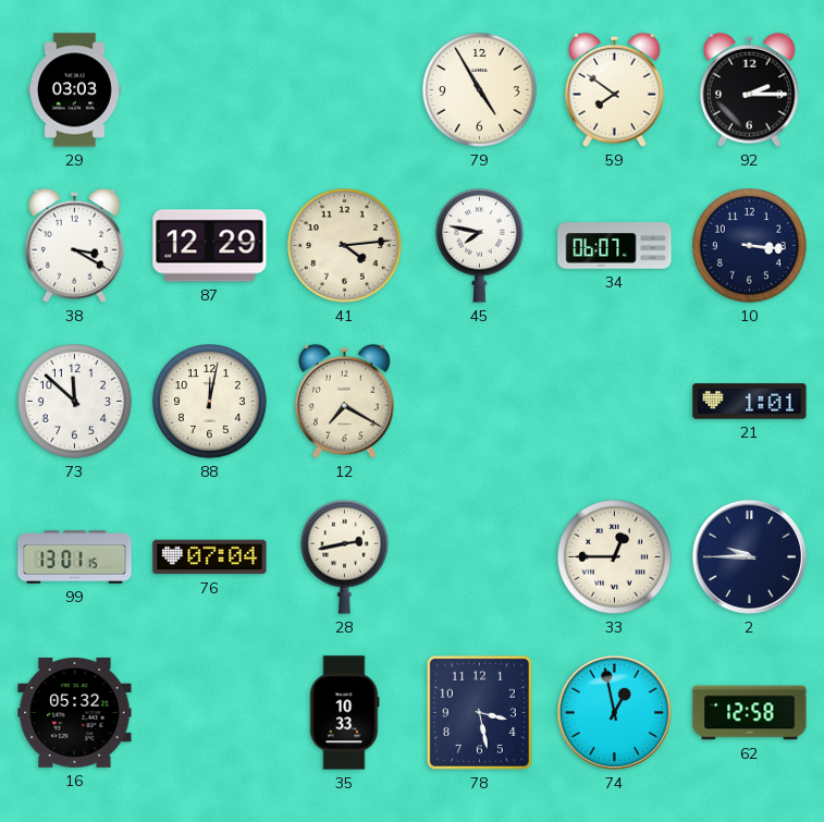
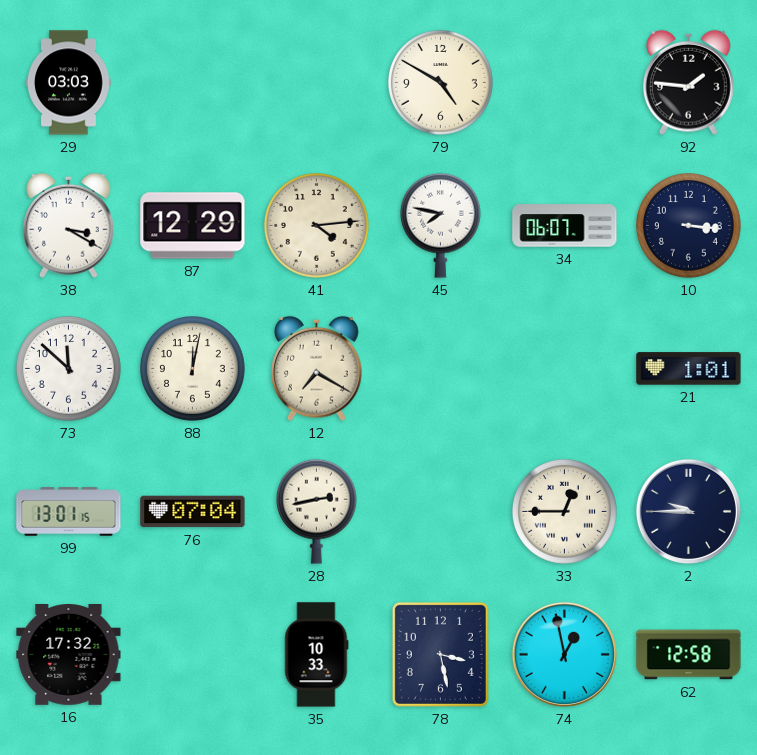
79: 4:55 -> 4:50 (441, 83)
59: 7:51 -> none (615, 89)
92: 2:15 -> 1:46 (689, 82)
16: 05:32 -> 17:32 (69, 655)
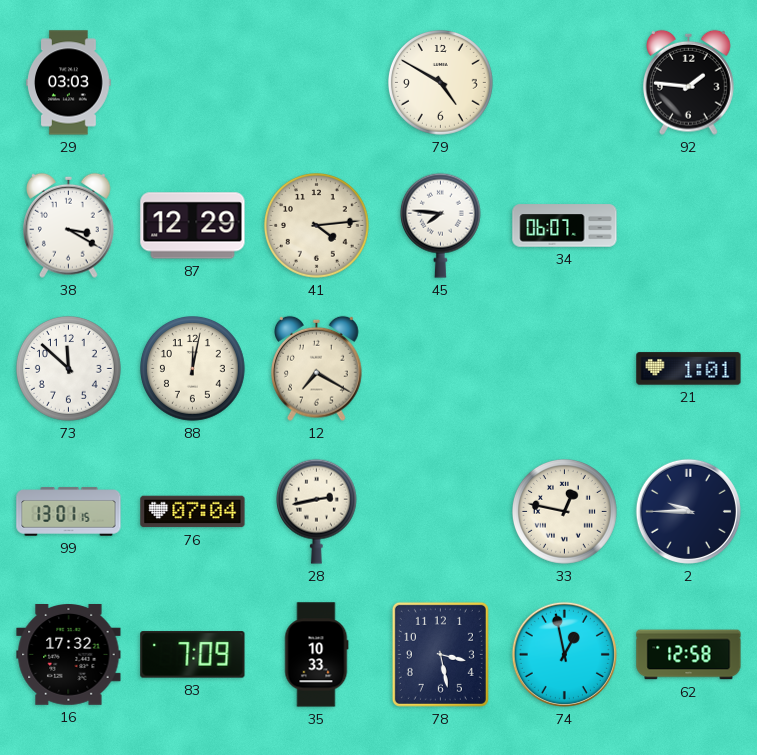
45: 7:47 -> 7:46 (440, 225)
10: 3:16 -> none (689, 226)
33: 12:45 -> 12:47 (565, 512)
83: none -> 7:09 (193, 655)
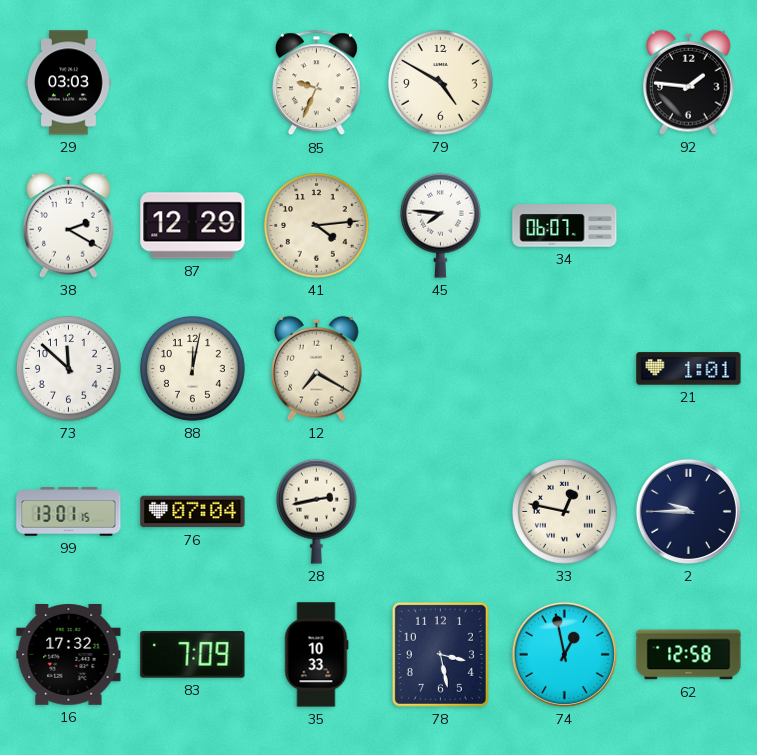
85: none -> 9:34 (316, 83)
38: 3:20 -> 2:20 (69, 225)
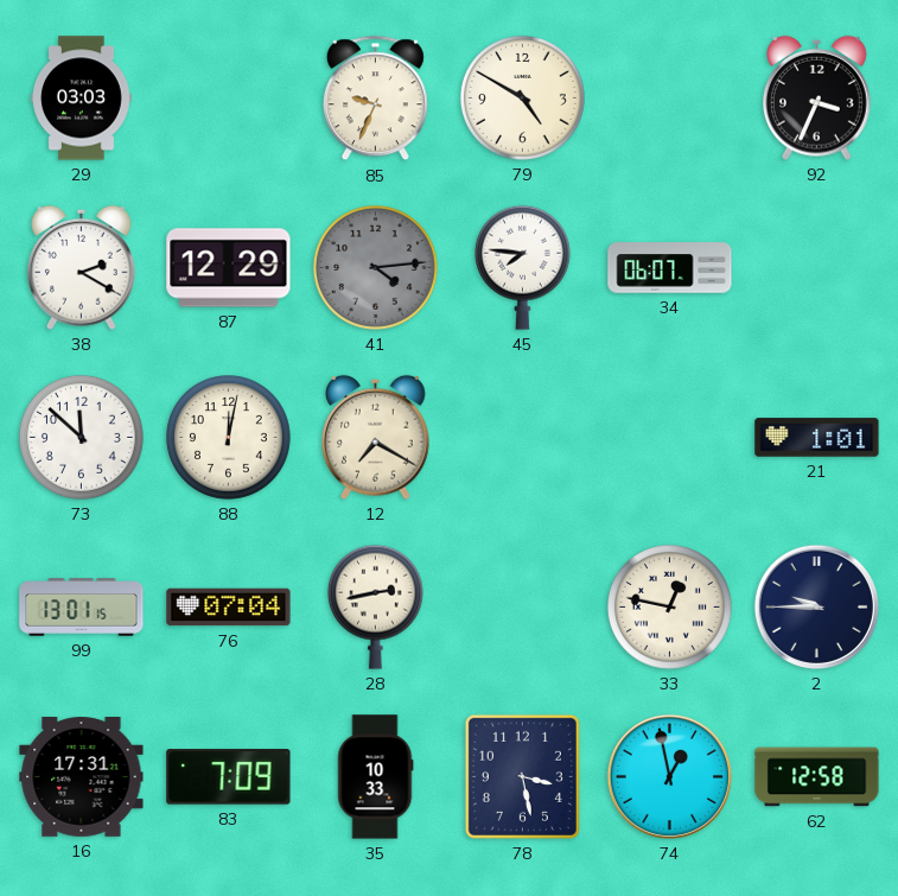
92: 1:46 -> 3:34 (817, 97)
41 dial: cream -> grey (376, 268)
16: 17:32 -> 17:31 (82, 777)
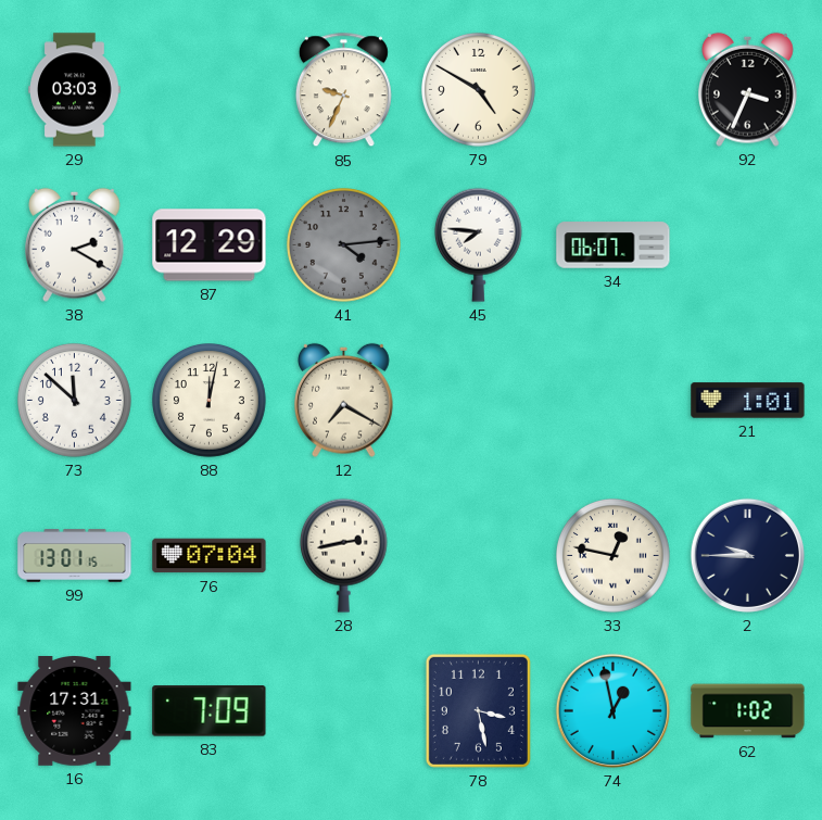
35: 10:33 -> none (376, 777)
62: 12:58 -> 1:02 (748, 711)
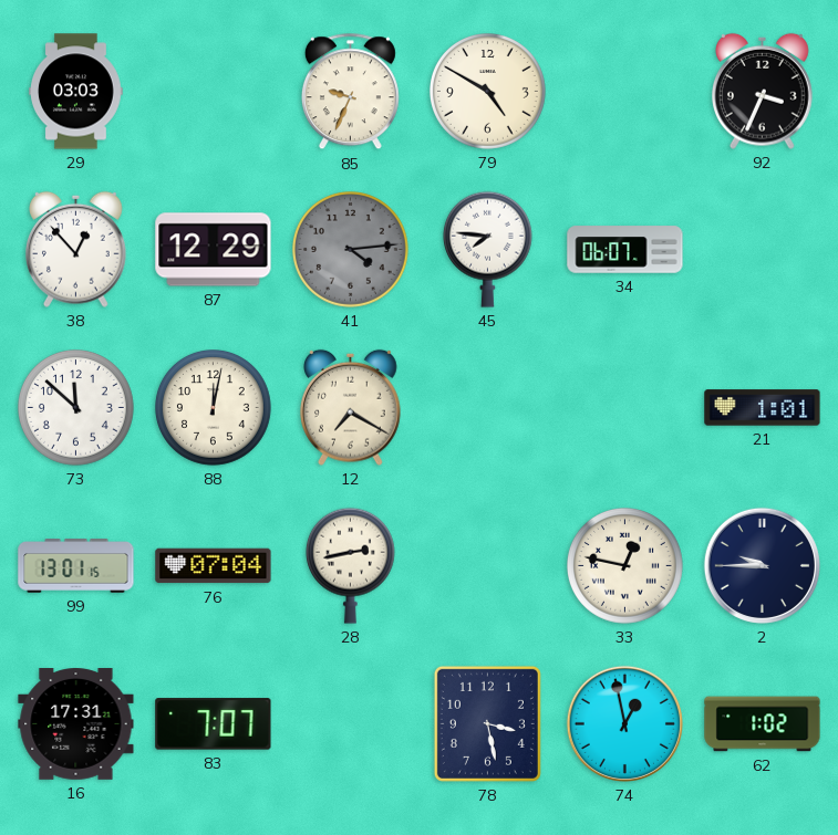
38: 2:20 -> 12:53 (76, 249)
83: 7:09 -> 7:07 (214, 724)
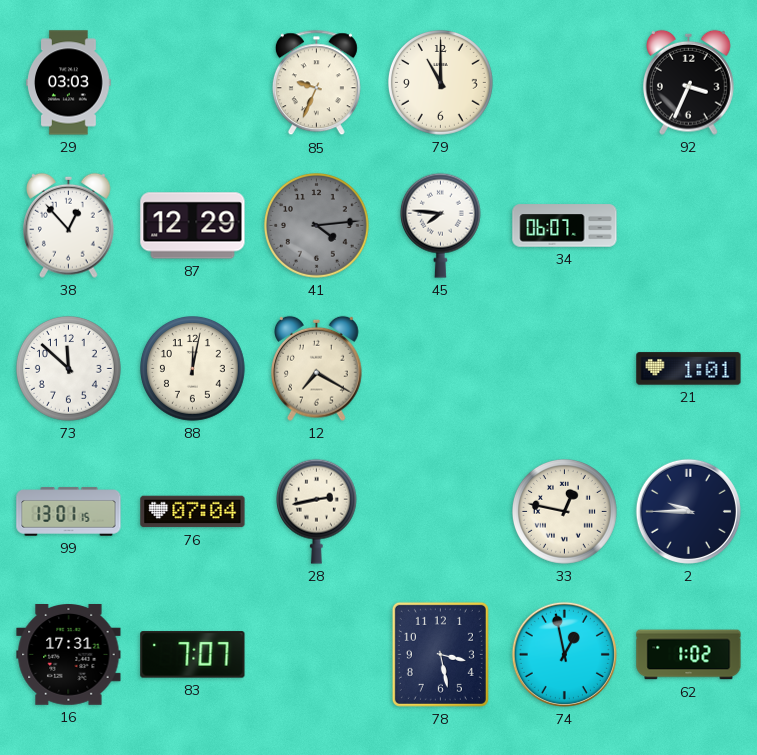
79: 4:50 -> 11:00 (441, 83)
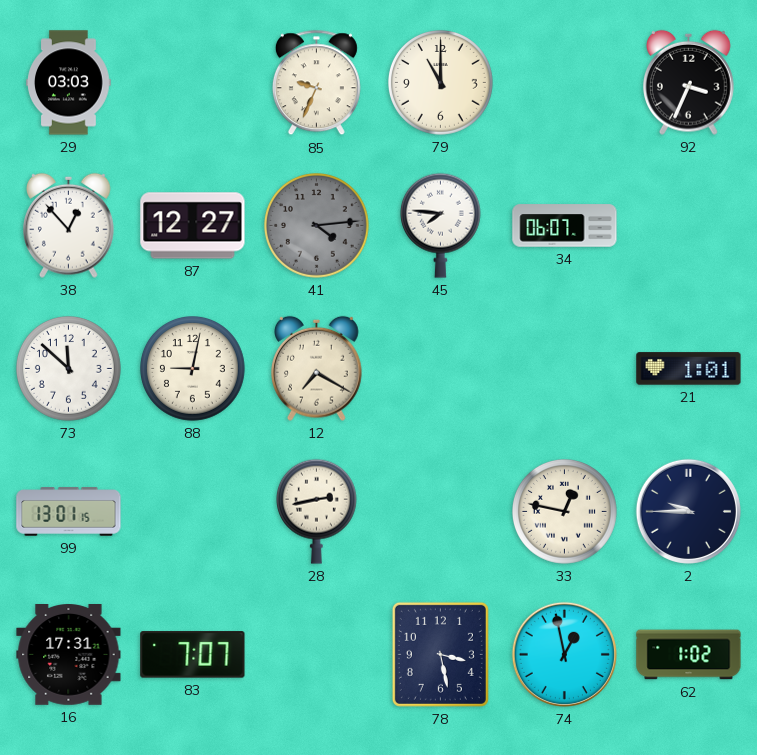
87: 12:29 -> 12:27 (193, 226)
88: 12:02 -> 9:02 (193, 369)
76: 07:04 -> none (193, 512)
